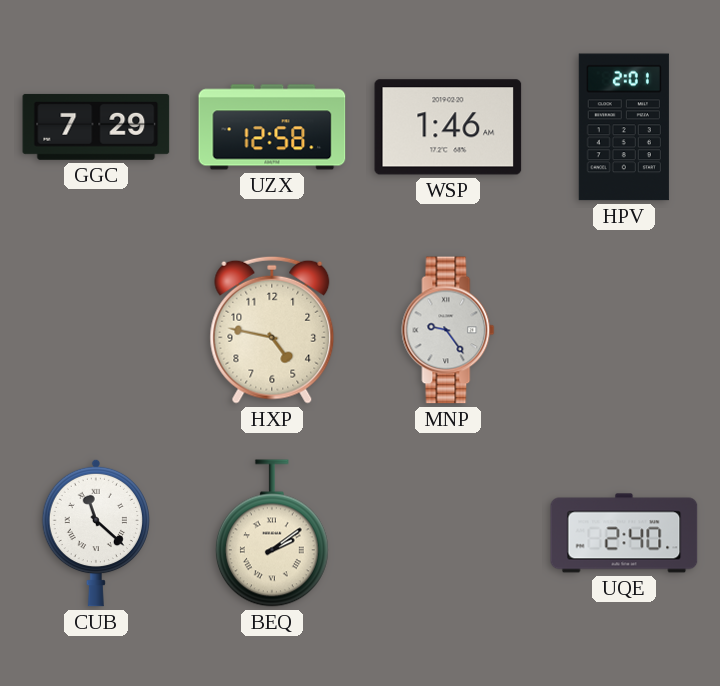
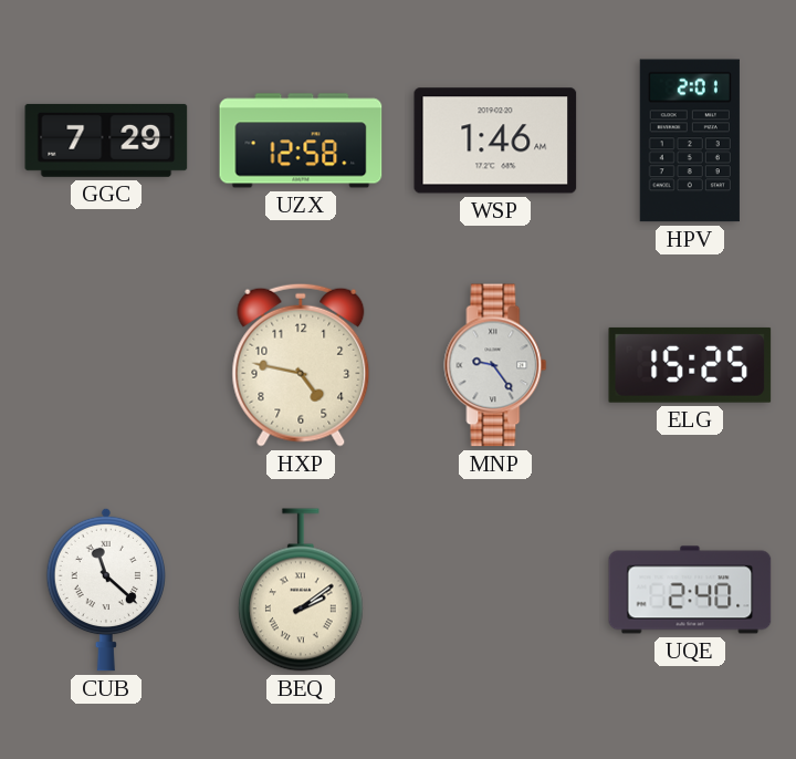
ELG: none -> 15:25 (690, 365)
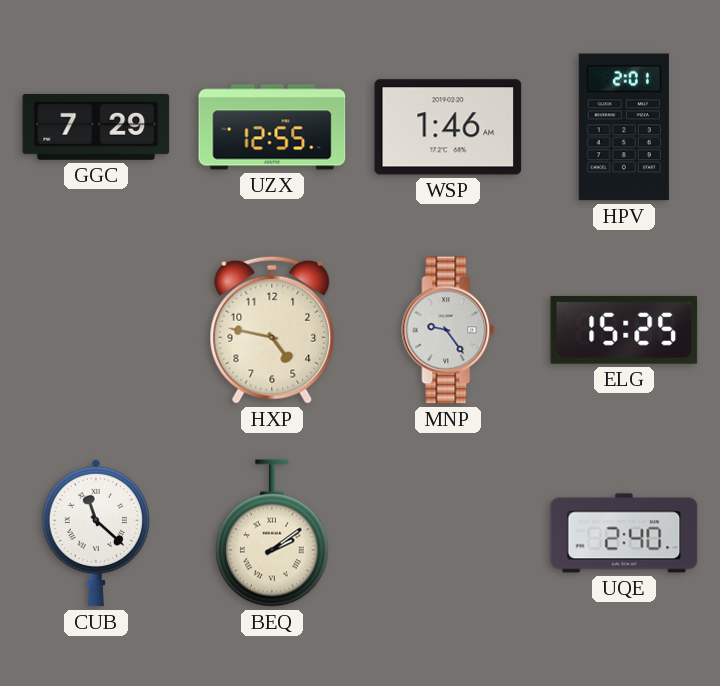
UZX: 12:58 -> 12:55 (272, 127)
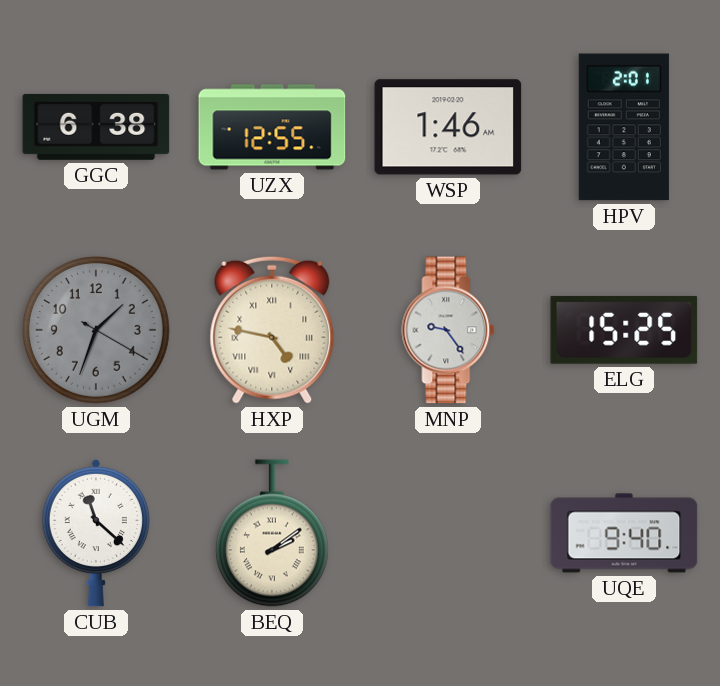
GGC: 7:29 -> 6:38 (96, 127)
UGM: none -> 1:33 (96, 330)
HXP numerals: Arabic -> Roman (272, 330)
UQE: 2:40 -> 9:40 (624, 533)
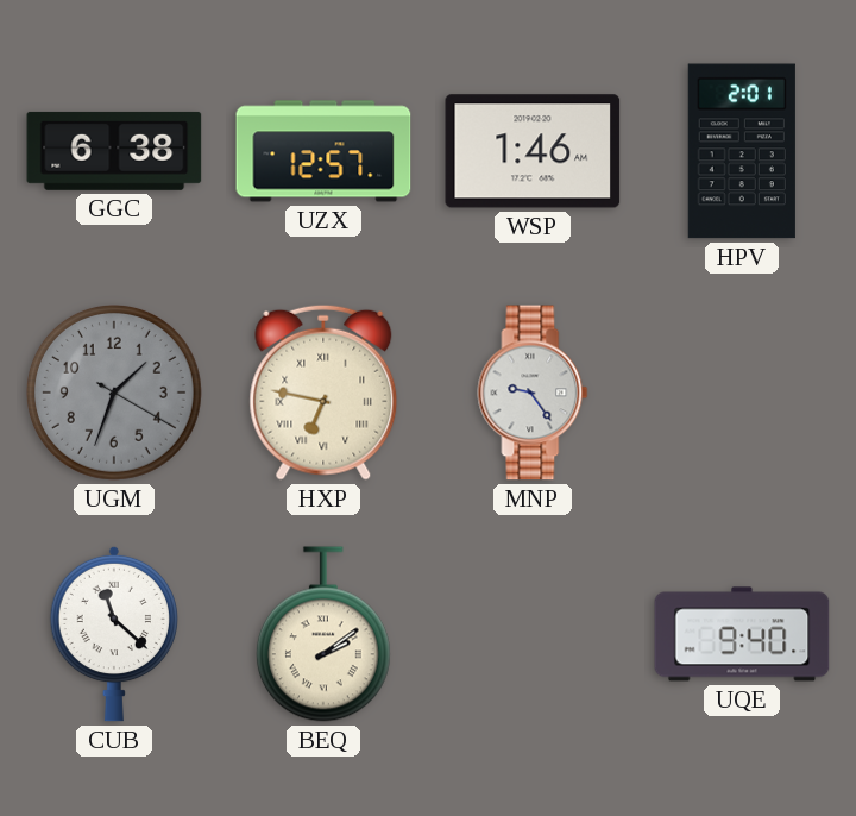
UZX: 12:55 -> 12:57 (323, 151)
HXP: 4:47 -> 6:47 (323, 393)
ELG: 15:25 -> none (624, 330)
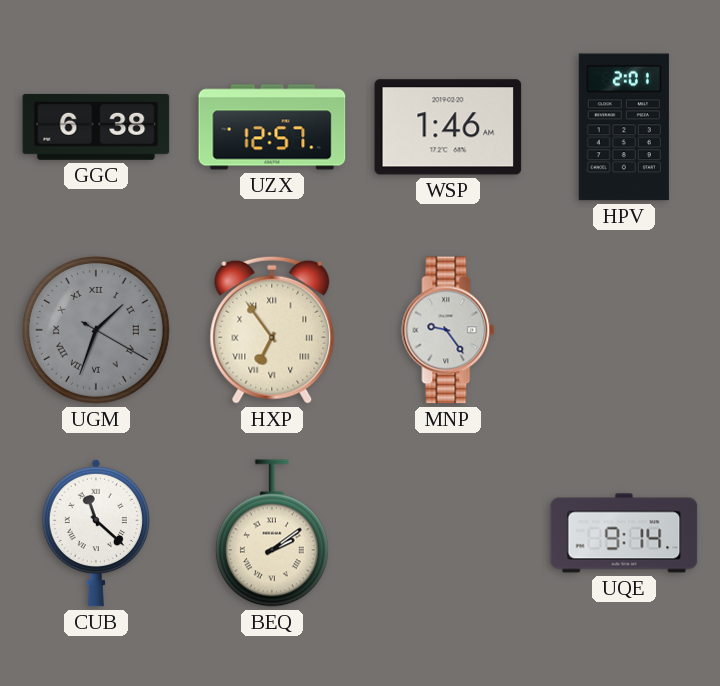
UGM numerals: Arabic -> Roman (96, 330)
HXP: 6:47 -> 6:54 (272, 330)
UQE: 9:40 -> 9:14 (624, 533)
